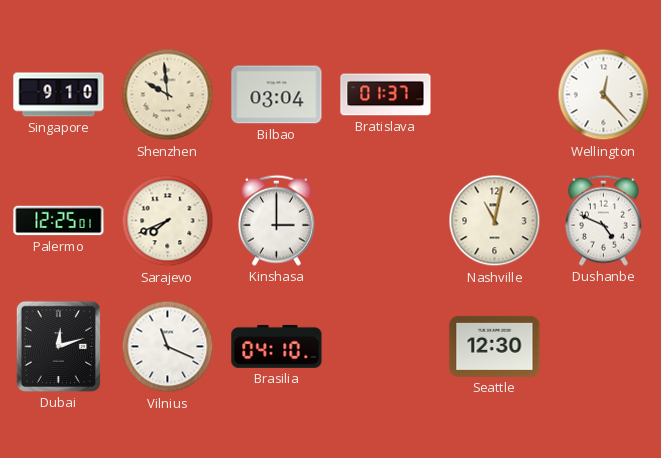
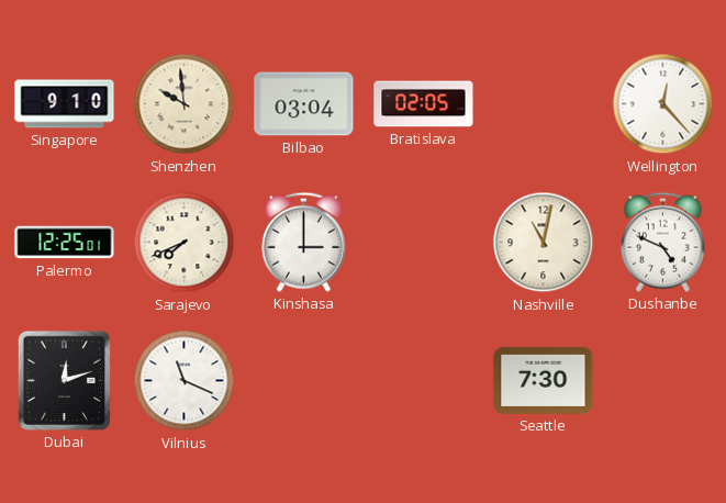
Bratislava: 01:37 -> 02:05 (424, 104)
Brasilia: 04:10 -> none (277, 346)
Seattle: 12:30 -> 7:30 (544, 380)
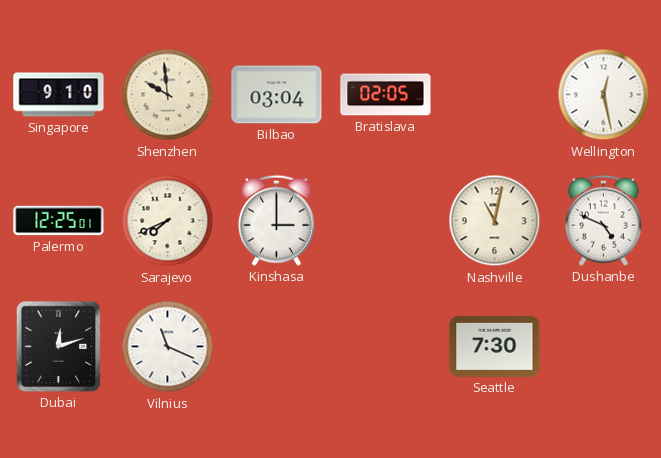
Wellington: 12:23 -> 12:28 (604, 95)
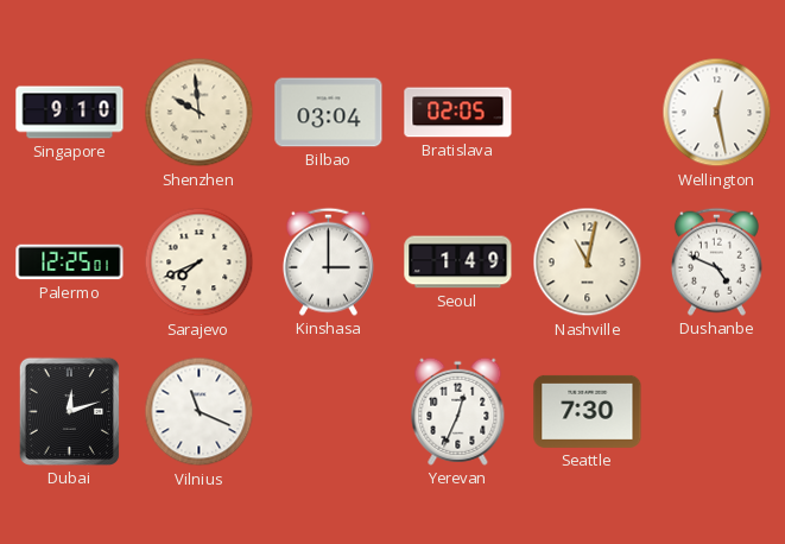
Seoul: none -> 1:49 (458, 262)
Yerevan: none -> 12:34 (458, 411)
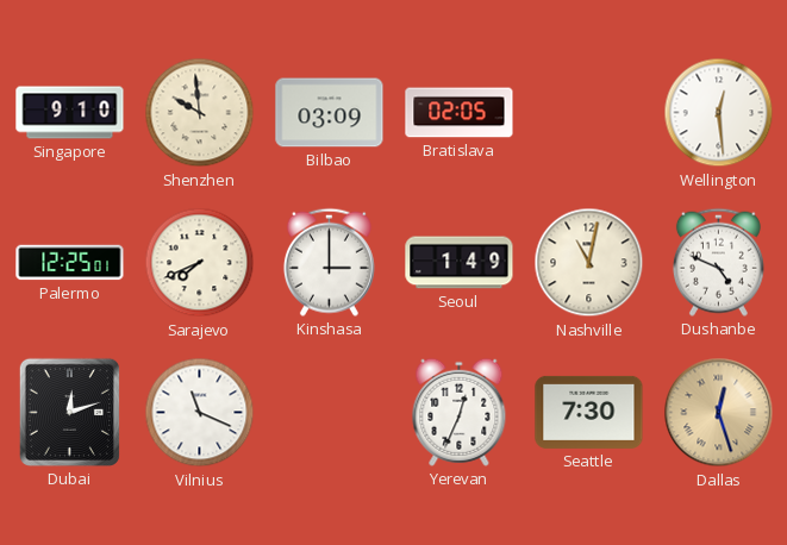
Bilbao: 03:04 -> 03:09 (330, 113)
Wellington: 12:28 -> 12:29 (719, 113)
Dallas: none -> 12:27 (719, 413)
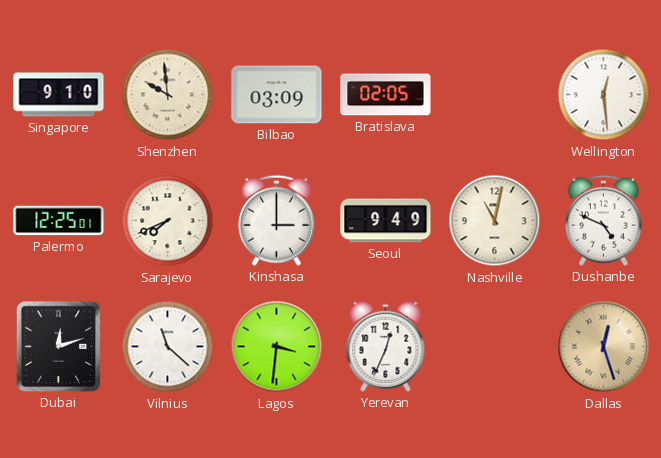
Seoul: 1:49 -> 9:49 (386, 221)
Vilnius: 11:19 -> 11:22 (168, 347)
Lagos: none -> 3:31 (277, 347)
Seattle: 7:30 -> none (589, 412)
